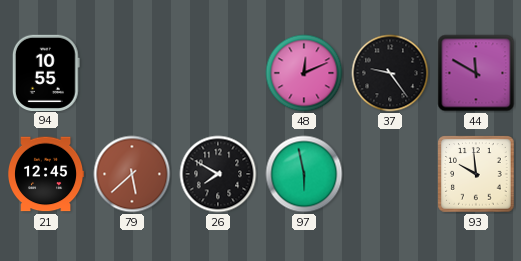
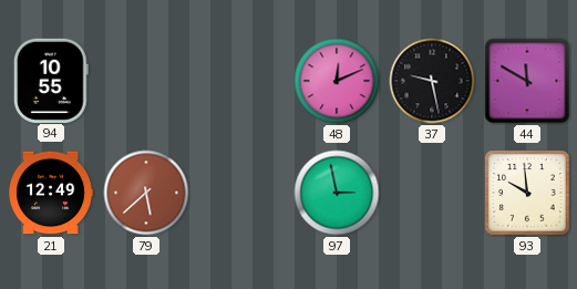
37: 9:24 -> 9:28 (432, 81)
21: 12:45 -> 12:49 (52, 193)
26: 7:50 -> none (218, 174)
97: 5:58 -> 2:58 (337, 193)
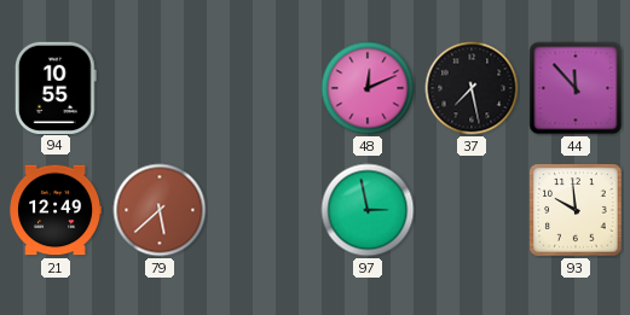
37: 9:28 -> 7:28 (472, 88)
44: 11:50 -> 11:53 (576, 88)
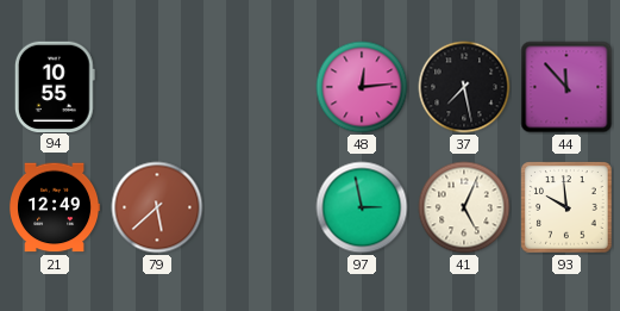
48: 12:11 -> 12:14 (362, 87)
41: none -> 5:04 (464, 207)
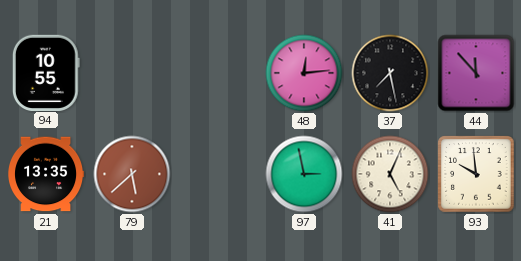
21: 12:49 -> 13:35 (47, 174)
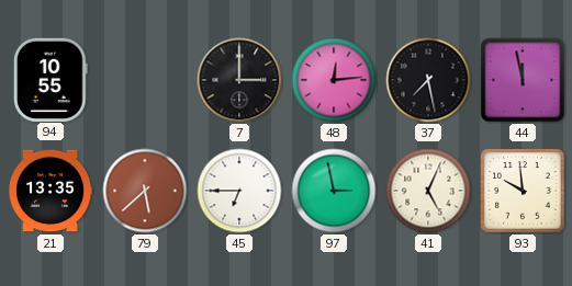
7: none -> 3:00 (239, 80)
44: 11:53 -> 11:58 (523, 80)
45: none -> 6:45 (239, 191)
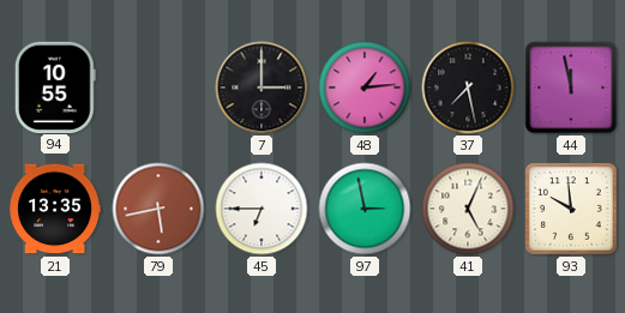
48: 12:14 -> 1:14 (365, 88)
79: 5:38 -> 5:43 (158, 209)
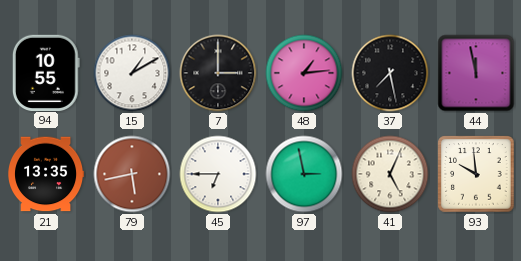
15: none -> 1:10 (132, 73)
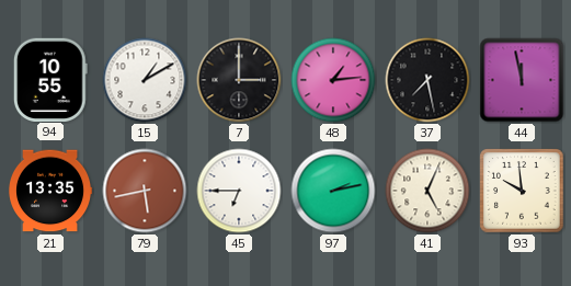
97: 2:58 -> 2:13 (333, 191)
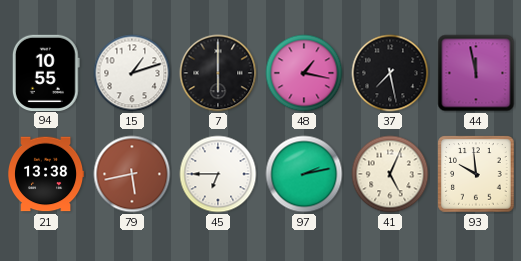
15: 1:10 -> 1:12 (132, 73)
7: 3:00 -> 6:00 (218, 73)
48: 1:14 -> 1:17 (304, 73)
21: 13:35 -> 13:38 (47, 174)
